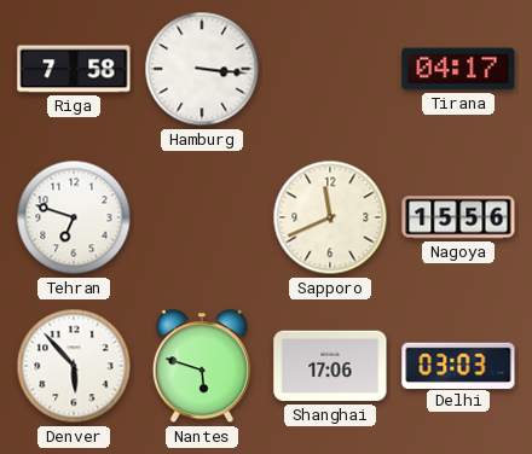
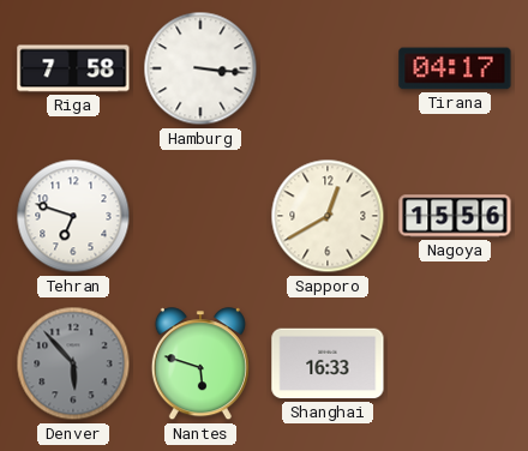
Sapporo: 11:41 -> 12:40 (328, 216)
Denver dial: white -> grey (73, 363)
Shanghai: 17:06 -> 16:33 (328, 363)
Delhi: 03:03 -> none (458, 365)
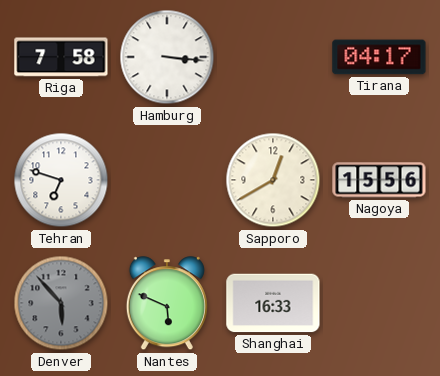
Nantes: 5:48 -> 5:49 (167, 304)
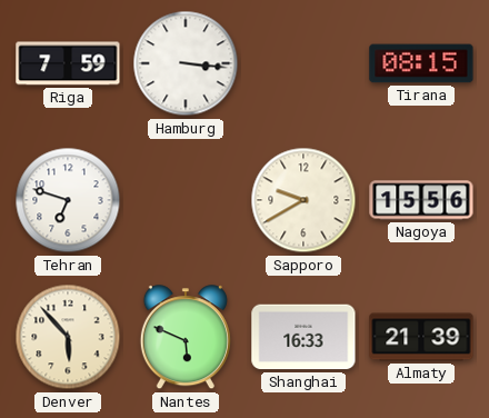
Riga: 7:58 -> 7:59 (68, 63)
Tirana: 04:17 -> 08:15 (421, 63)
Sapporo: 12:40 -> 9:40 (303, 200)
Denver dial: grey -> cream (68, 337)
Almaty: none -> 21:39 (421, 337)
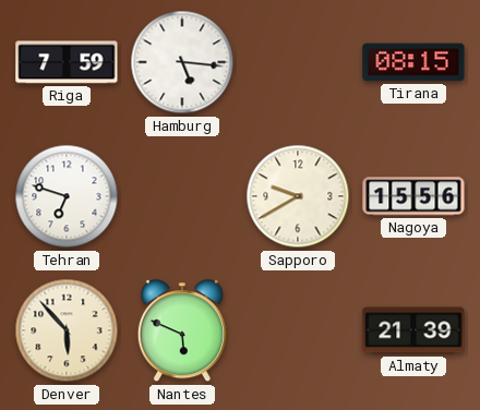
Hamburg: 3:16 -> 5:16 (182, 62)
Shanghai: 16:33 -> none (303, 337)
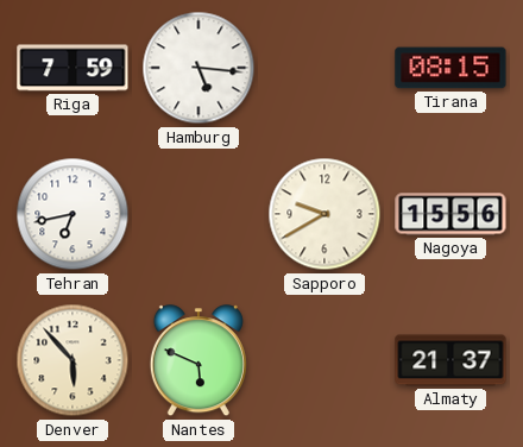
Tehran: 6:48 -> 6:43 (73, 214)
Almaty: 21:39 -> 21:37 (450, 360)
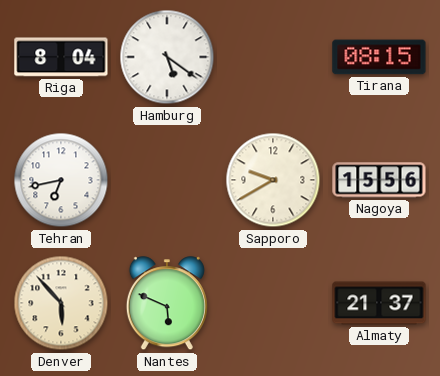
Riga: 7:59 -> 8:04 (61, 57)
Hamburg: 5:16 -> 5:21 (167, 57)
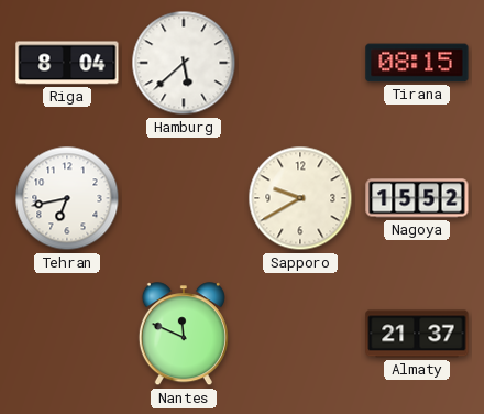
Hamburg: 5:21 -> 5:38 (184, 63)
Nagoya: 15:56 -> 15:52 (417, 198)
Denver: 5:53 -> none (61, 303)
Nantes: 5:49 -> 11:49 (184, 335)
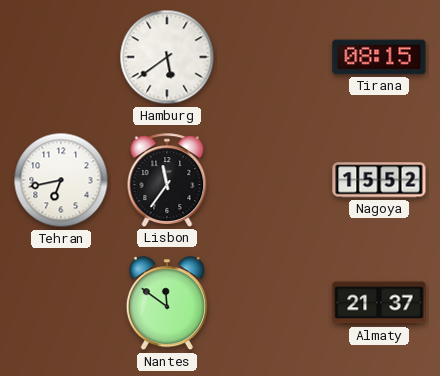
Riga: 8:04 -> none (67, 63)
Hamburg: 5:38 -> 5:39 (167, 57)
Lisbon: none -> 11:36 (167, 180)
Sapporo: 9:40 -> none (300, 198)
Nantes: 11:49 -> 11:51 (167, 304)
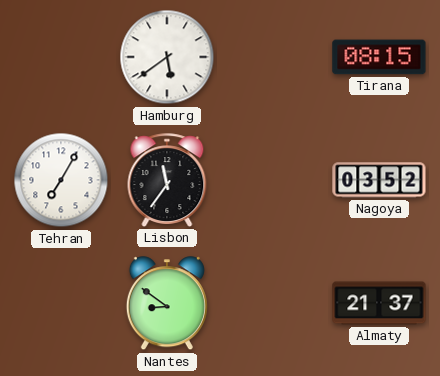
Tehran: 6:43 -> 7:05 (61, 180)
Nagoya: 15:52 -> 03:52 (379, 180)
Nantes: 11:51 -> 8:51 (167, 304)
